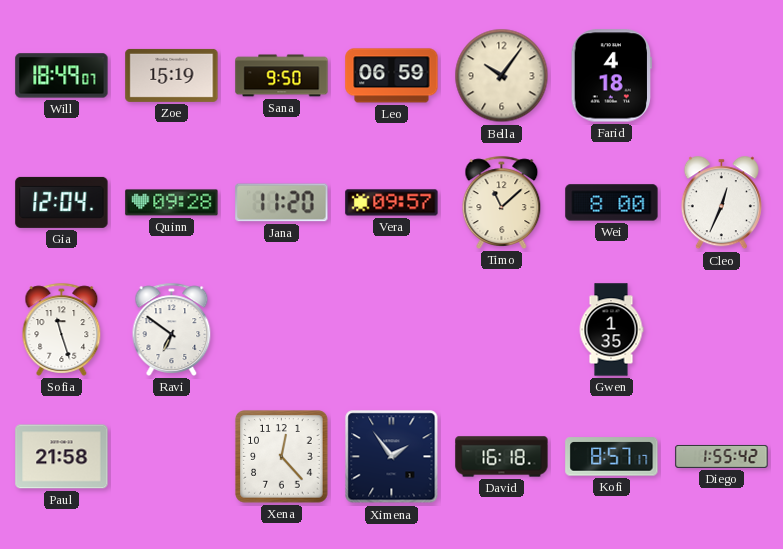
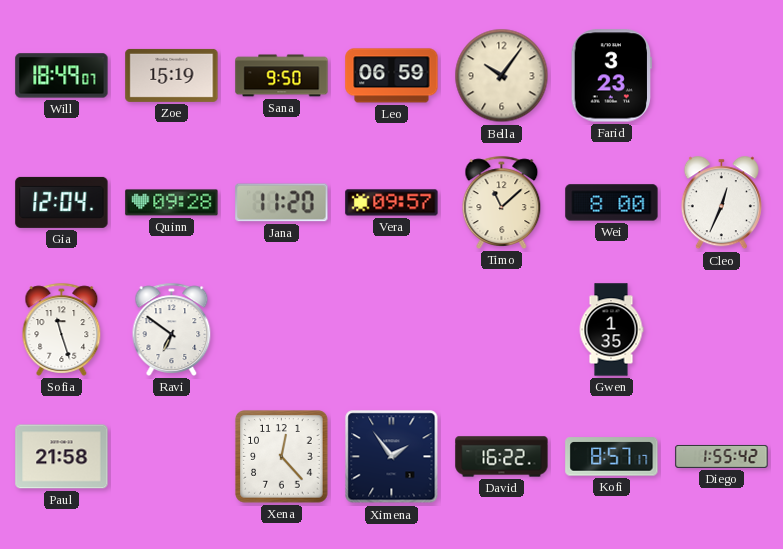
Farid: 4:18 -> 3:23 (611, 76)
David: 16:18 -> 16:22 (502, 457)
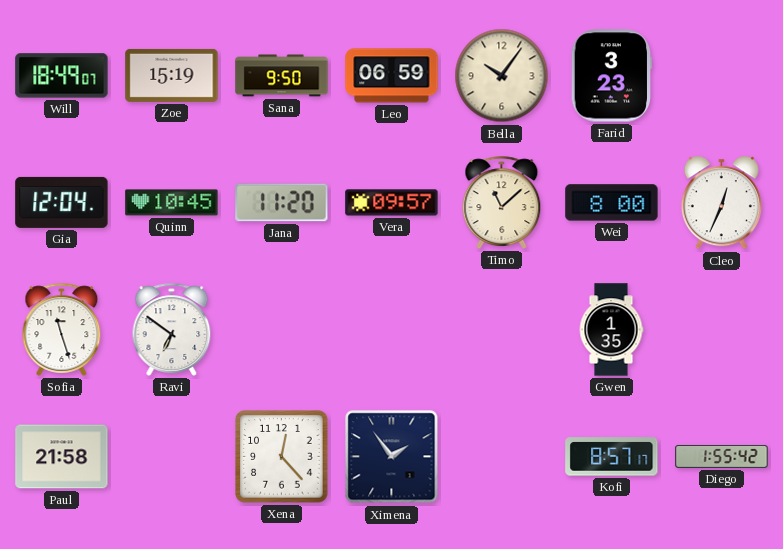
Quinn: 09:28 -> 10:45 (172, 203)
David: 16:22 -> none (502, 457)
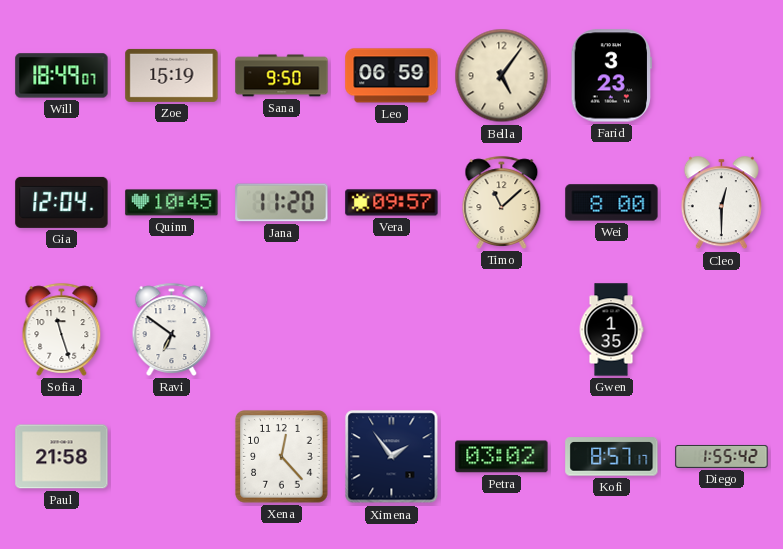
Bella: 10:06 -> 5:06 (502, 76)
Cleo: 12:34 -> 12:30 (721, 203)
Petra: none -> 03:02 (502, 457)
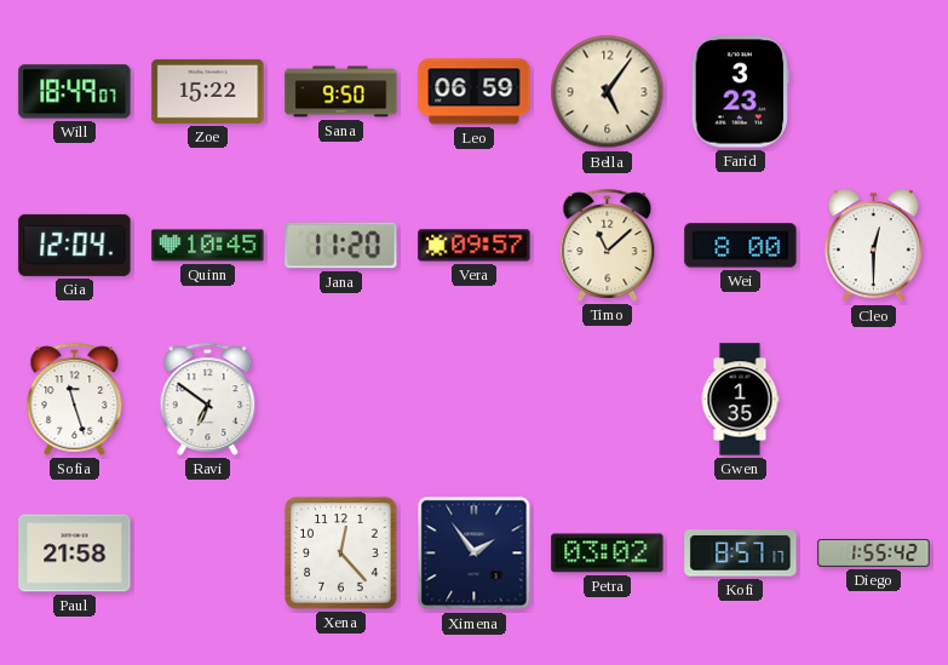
Zoe: 15:19 -> 15:22 (208, 91)
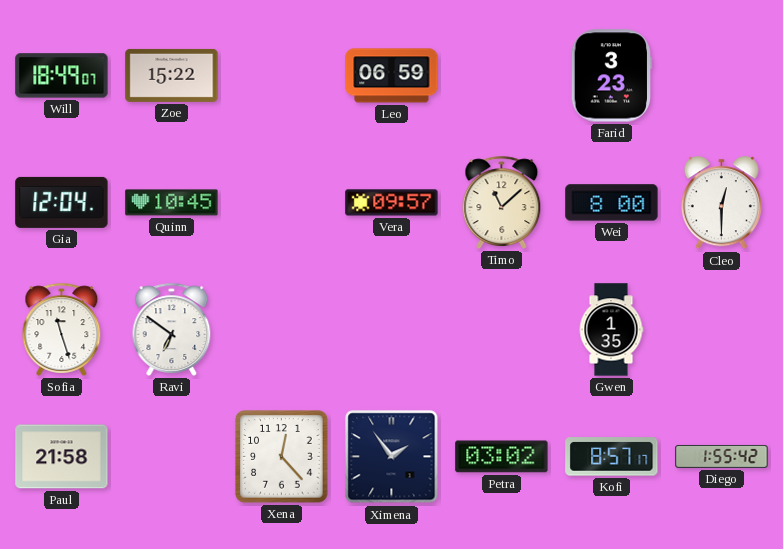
Sana: 9:50 -> none (341, 92)
Bella: 5:06 -> none (608, 92)
Jana: 11:20 -> none (341, 246)
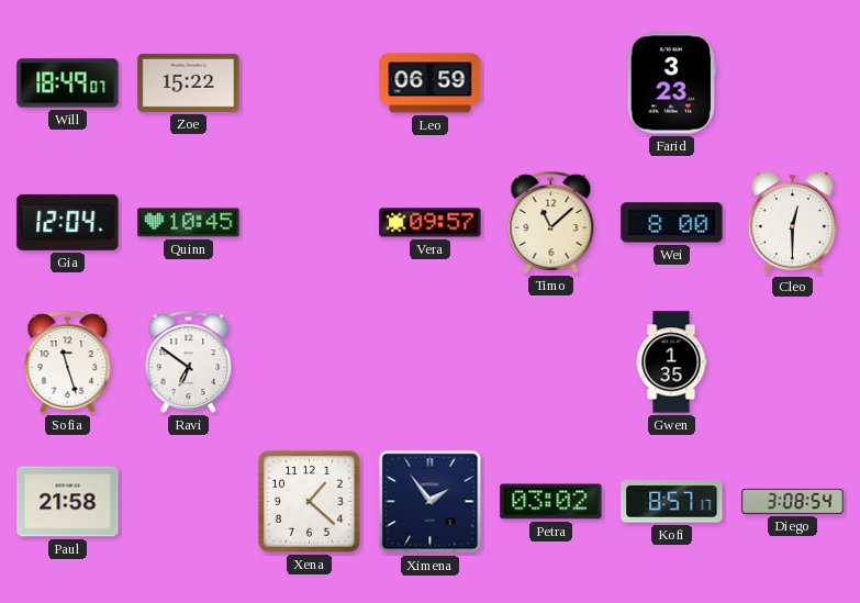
Xena: 12:23 -> 1:22 (310, 502)
Diego: 1:55 -> 3:08 (793, 501)
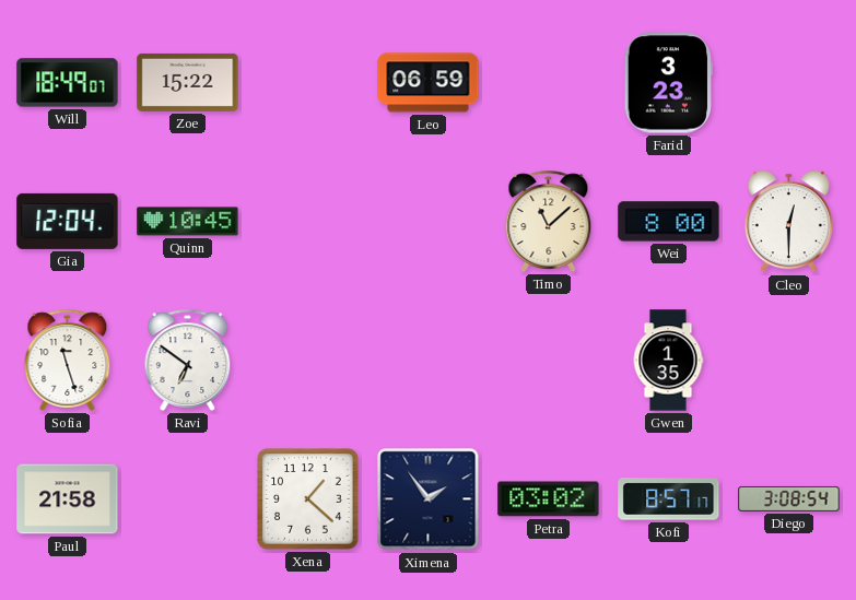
Vera: 09:57 -> none (431, 223)
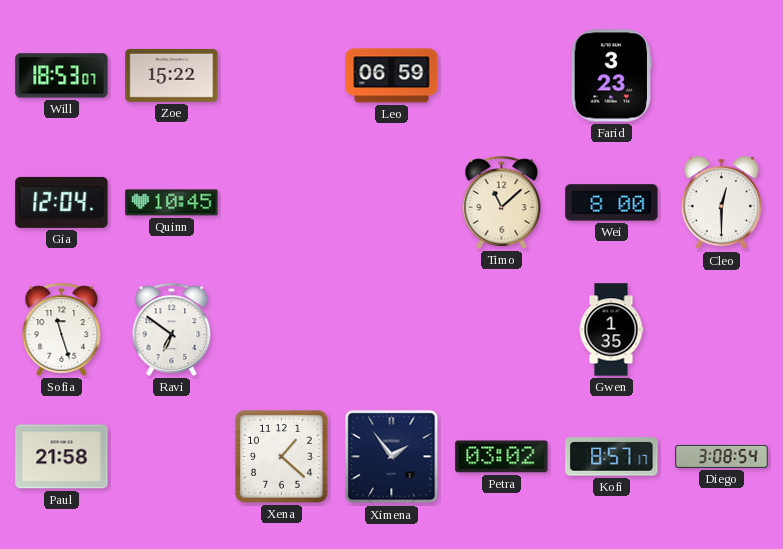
Will: 18:49 -> 18:53 (62, 76)
